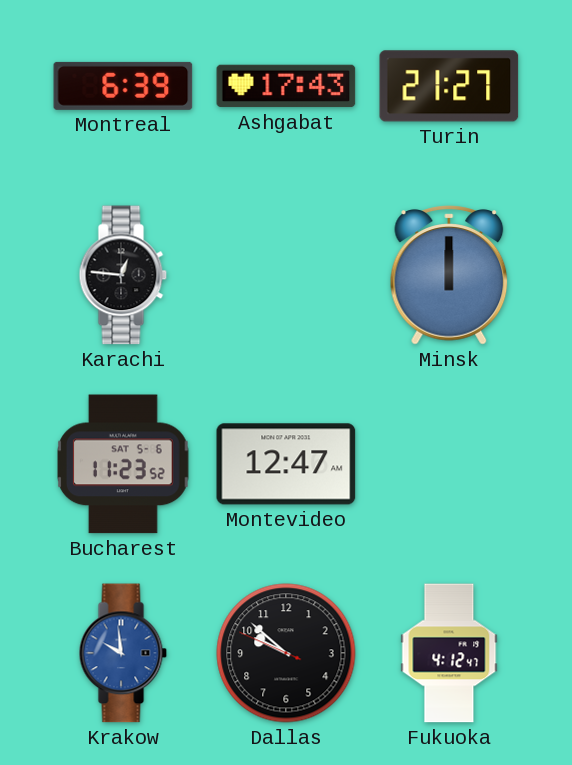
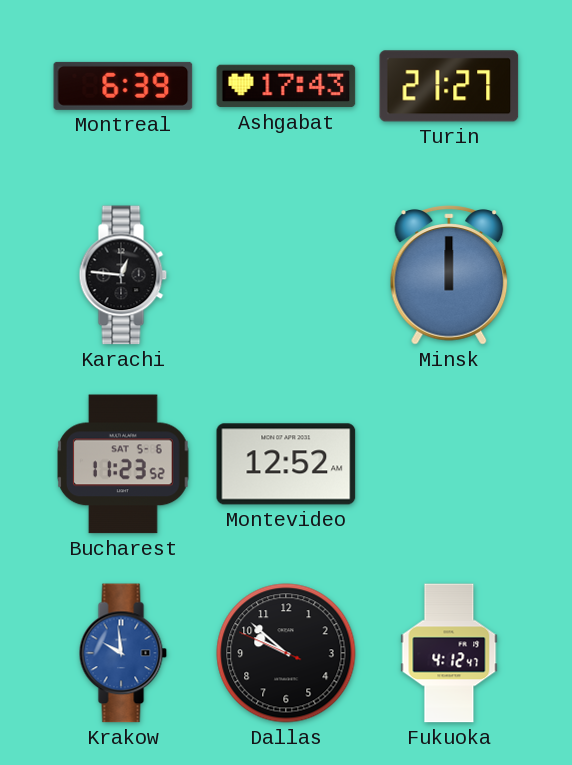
Montevideo: 12:47 -> 12:52 (286, 464)
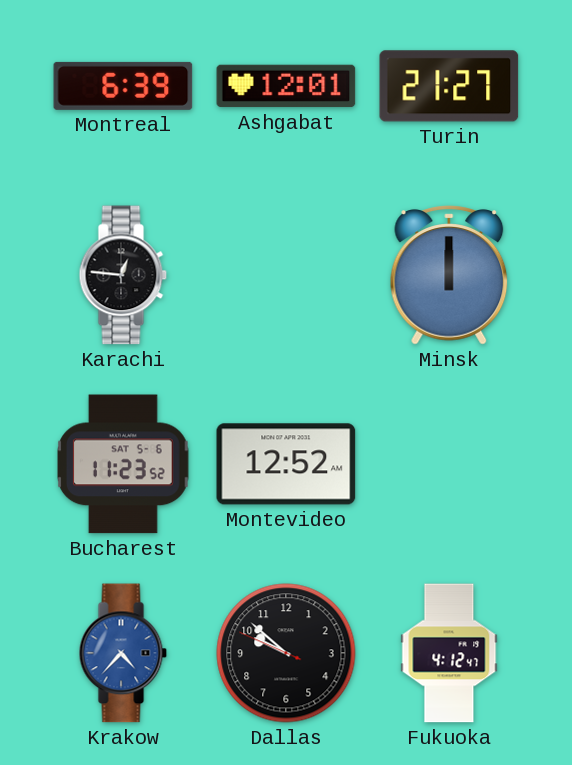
Ashgabat: 17:43 -> 12:01 (286, 86)
Krakow: 9:59 -> 4:37 (123, 653)
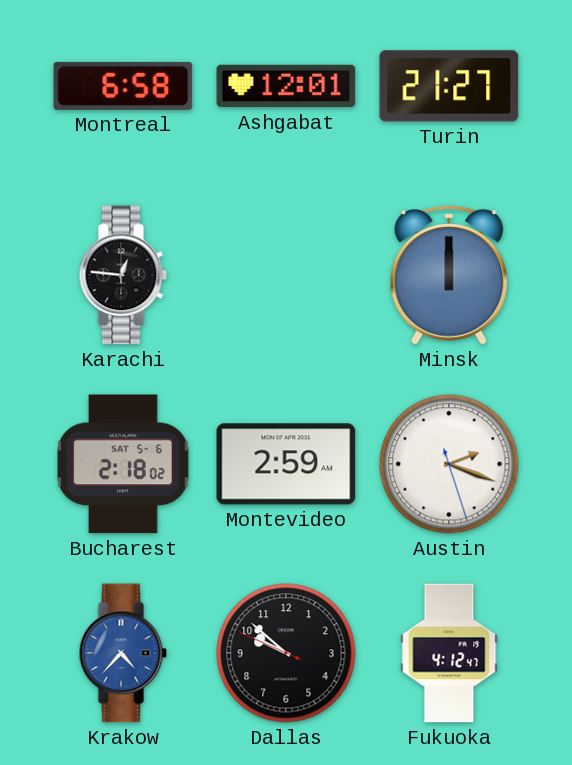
Montreal: 6:39 -> 6:58 (123, 86)
Bucharest: 11:23 -> 2:18 (124, 464)
Montevideo: 12:52 -> 2:59 (286, 464)
Austin: none -> 2:18 (449, 464)
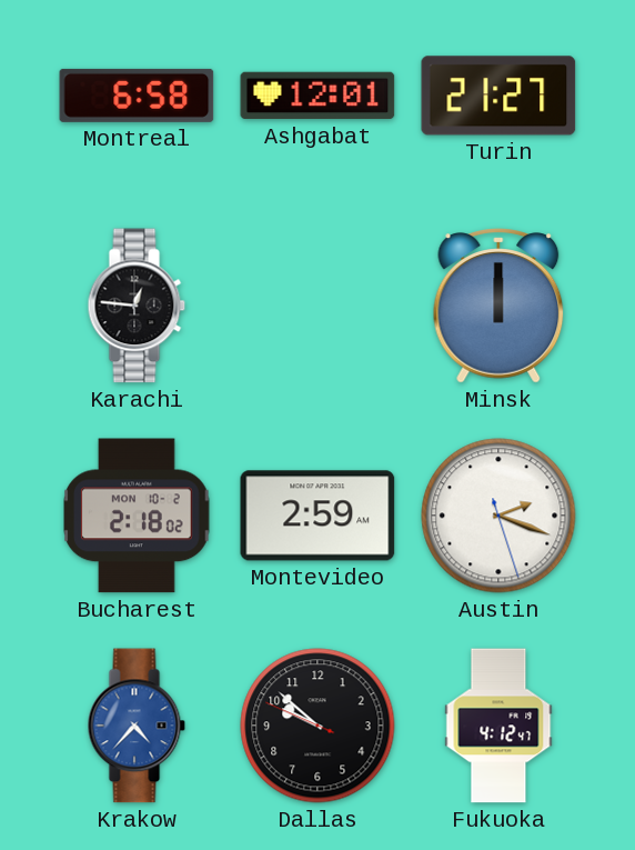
Bucharest date: SAT 5-6 -> MON 10-2 (138, 516)
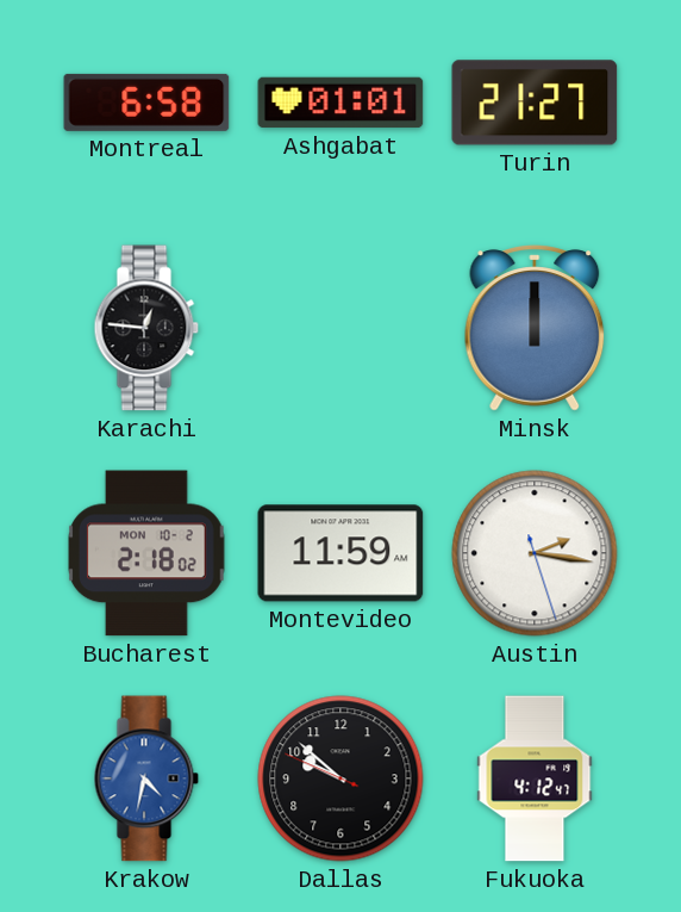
Ashgabat: 12:01 -> 01:01 (340, 103)
Montevideo: 2:59 -> 11:59 (340, 553)
Austin: 2:18 -> 2:16 (535, 553)
Krakow: 4:37 -> 4:32 (146, 778)
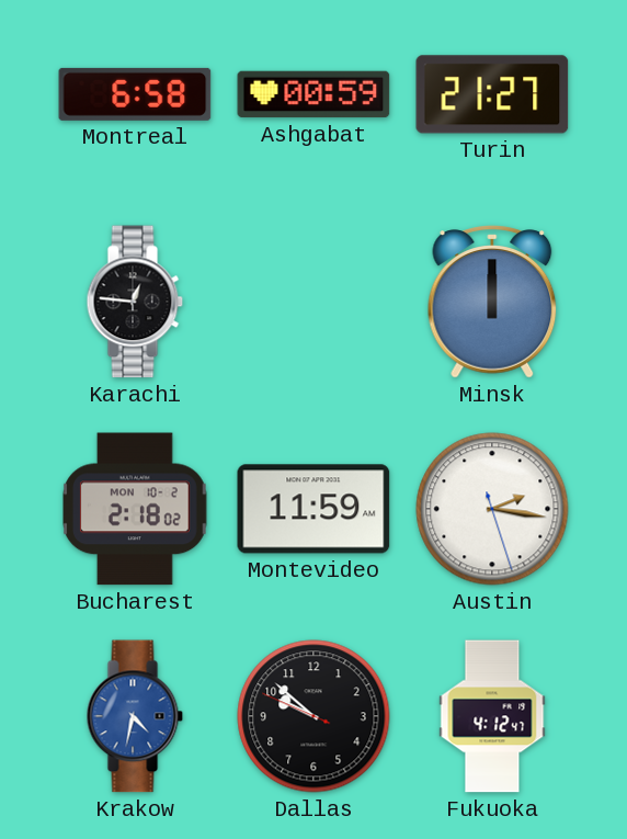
Ashgabat: 01:01 -> 00:59 (314, 94)
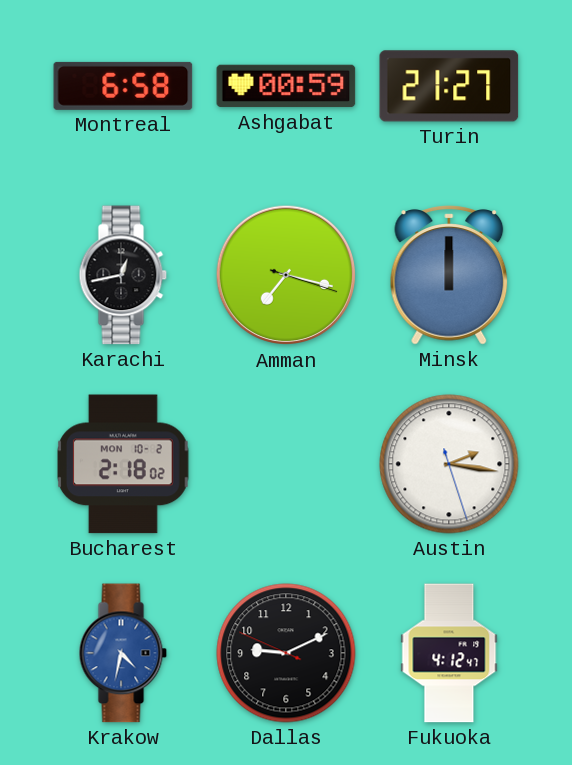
Karachi: 12:46 -> 12:43 (123, 275)
Amman: none -> 7:17 (286, 275)
Montevideo: 11:59 -> none (314, 509)
Dallas: 9:51 -> 9:10 (286, 653)
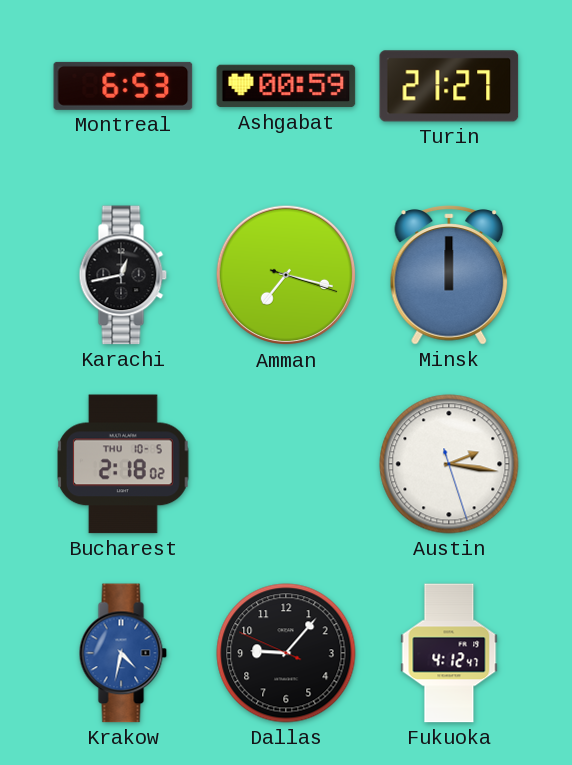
Montreal: 6:58 -> 6:53 (123, 86)
Bucharest date: MON 10-2 -> THU 10-5 (124, 464)
Dallas: 9:10 -> 9:06 (286, 653)
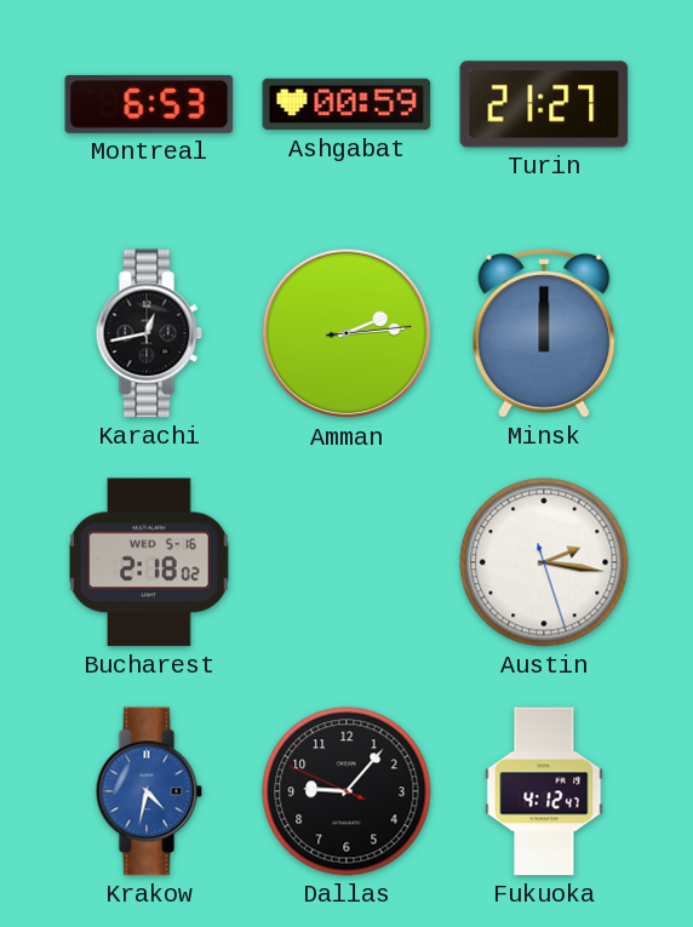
Amman: 7:17 -> 2:14 (346, 333)
Bucharest date: THU 10-5 -> WED 5-16 (150, 562)
